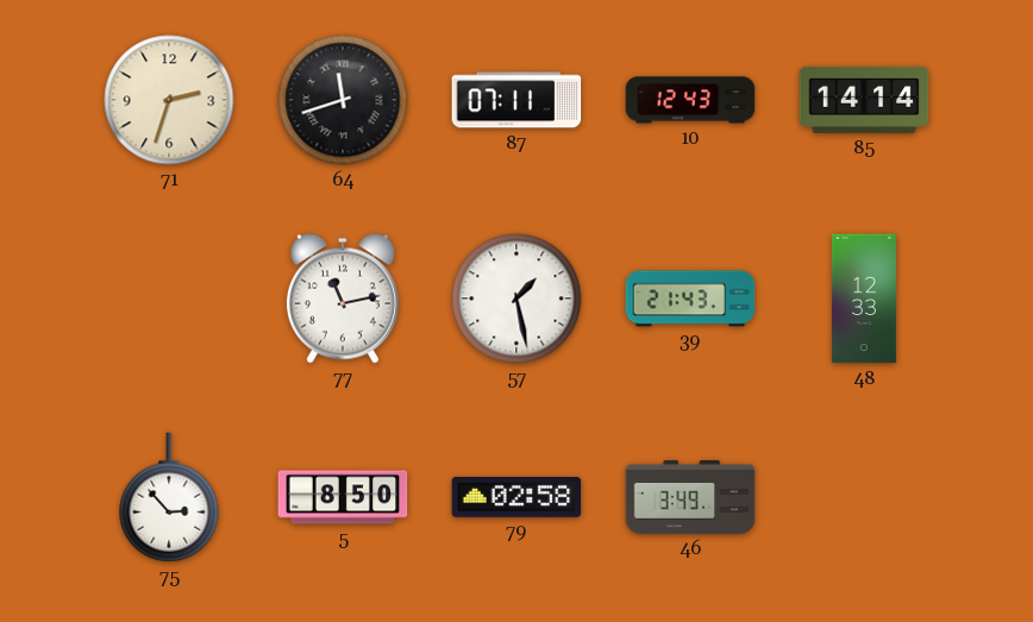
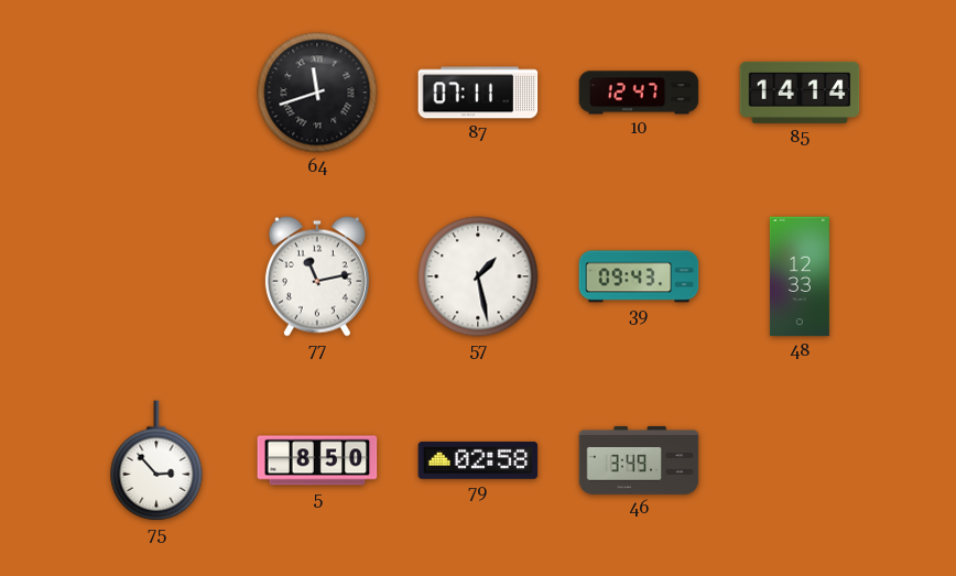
71: 2:33 -> none (169, 100)
10: 12:43 -> 12:47 (639, 93)
39: 21:43 -> 09:43 (639, 276)
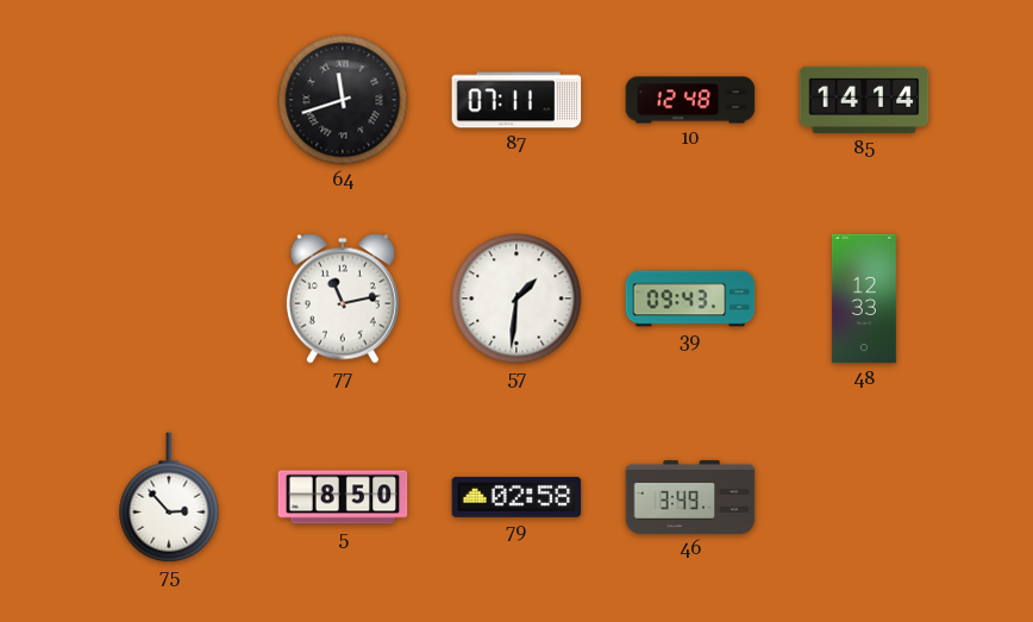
10: 12:47 -> 12:48 (690, 100)
57: 1:28 -> 1:31 (516, 299)
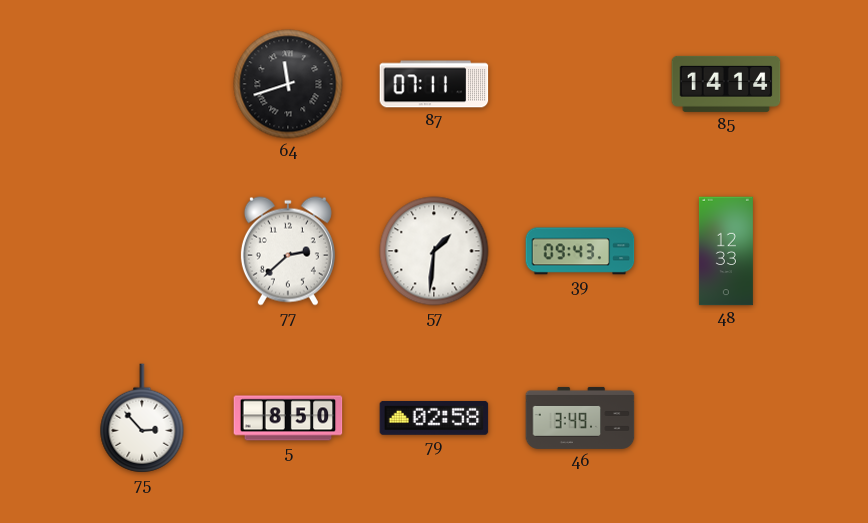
10: 12:48 -> none (690, 100)
77: 11:13 -> 2:38 (288, 251)
